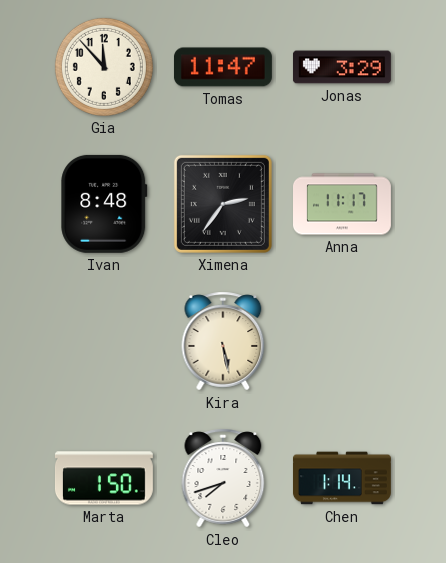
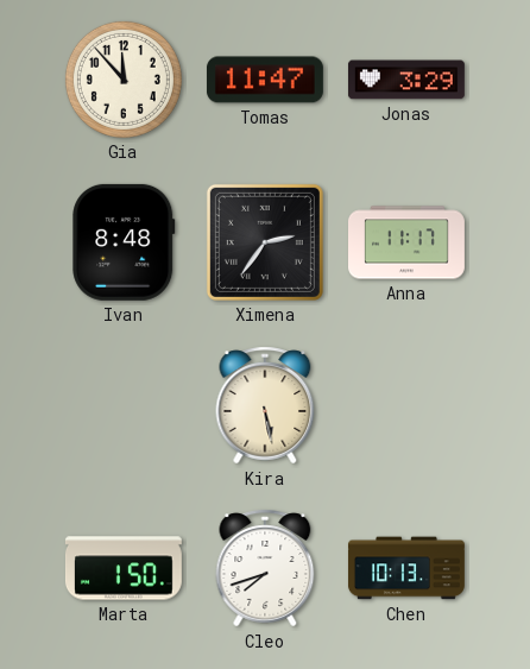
Chen: 1:14 -> 10:13 (406, 568)
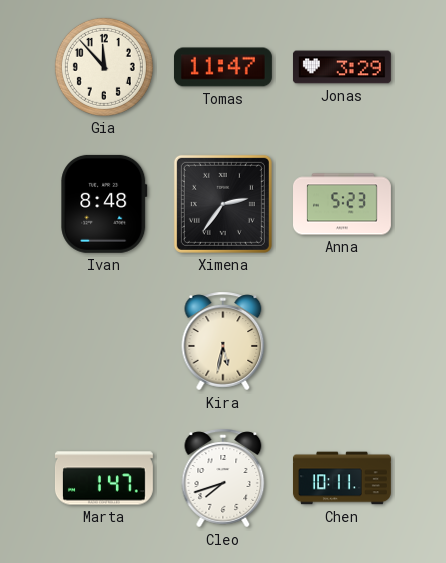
Anna: 11:17 -> 5:23 (343, 204)
Kira: 5:28 -> 5:32 (223, 341)
Marta: 1:50 -> 1:47 (104, 478)
Chen: 10:13 -> 10:11 (342, 478)
